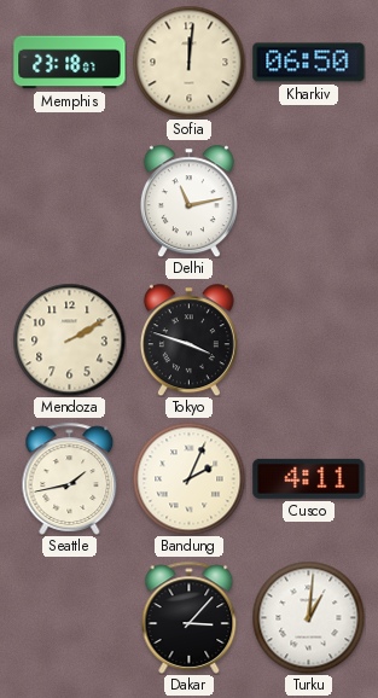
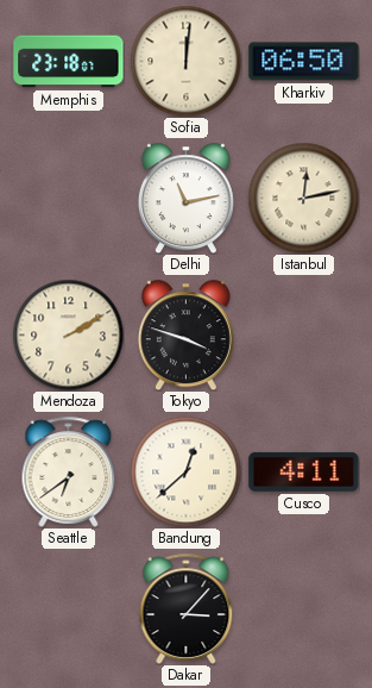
Istanbul: none -> 12:13 (303, 198)
Seattle: 1:43 -> 6:39 (69, 471)
Bandung: 2:04 -> 12:38 (185, 471)
Turku: 1:01 -> none (308, 617)
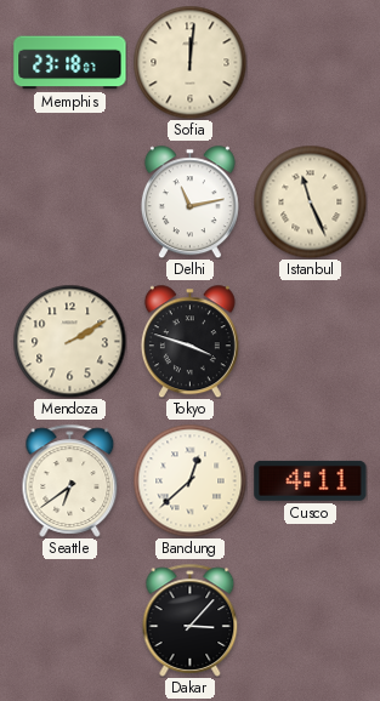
Kharkiv: 06:50 -> none (304, 62)
Istanbul: 12:13 -> 11:26 (310, 201)
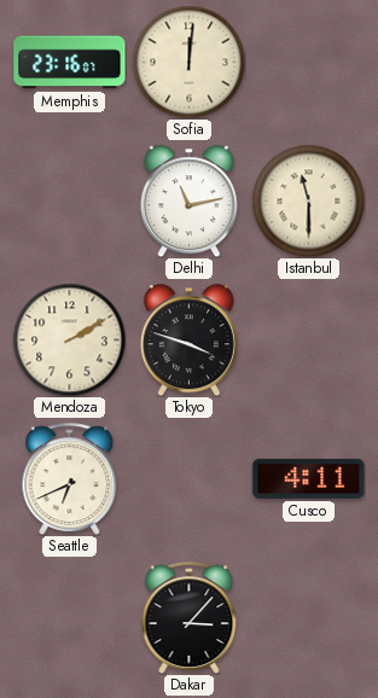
Memphis: 23:18 -> 23:16 (70, 63)
Istanbul: 11:26 -> 11:30 (308, 200)
Seattle: 6:39 -> 6:41 (70, 478)
Bandung: 12:38 -> none (189, 480)
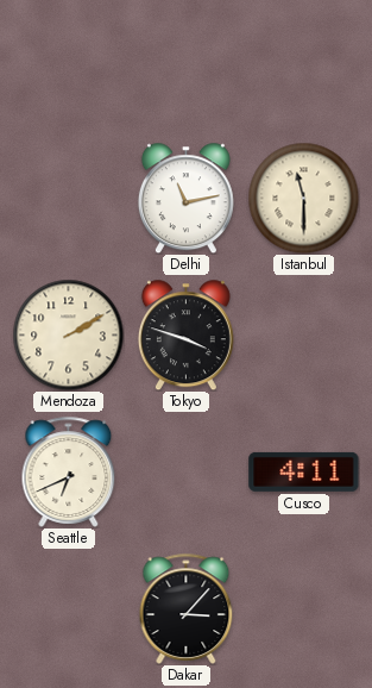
Memphis: 23:16 -> none (70, 63)
Sofia: 12:01 -> none (188, 62)
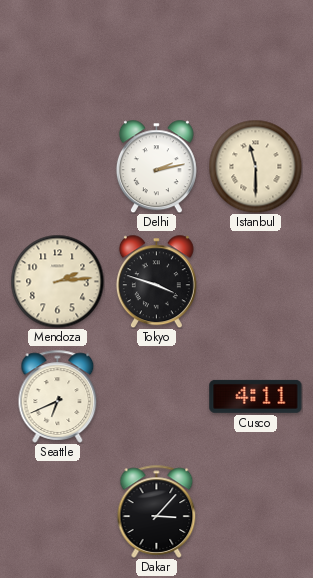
Delhi: 11:13 -> 2:13 (156, 166)
Mendoza: 2:10 -> 2:14 (57, 281)
